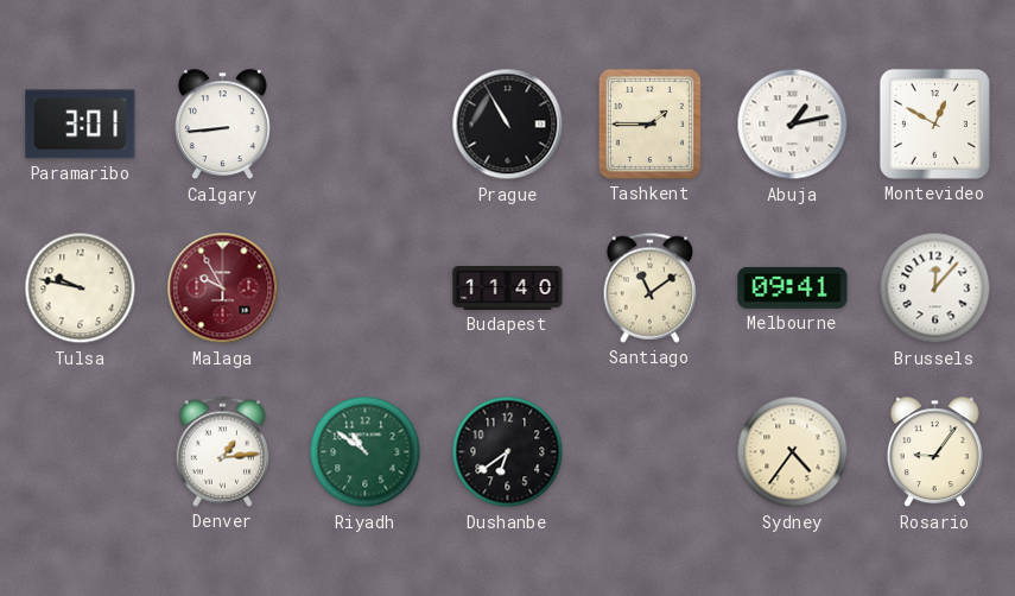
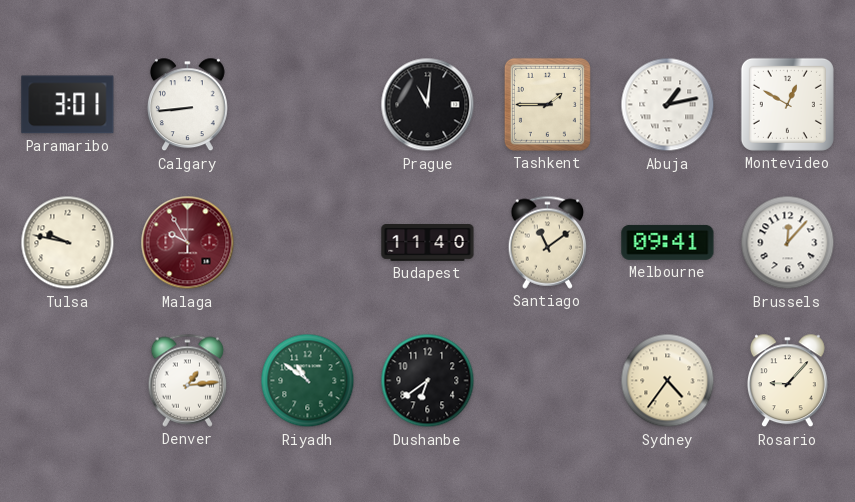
Prague: 10:55 -> 11:01 (428, 105)
Rosario: 9:06 -> 9:07 (787, 381)
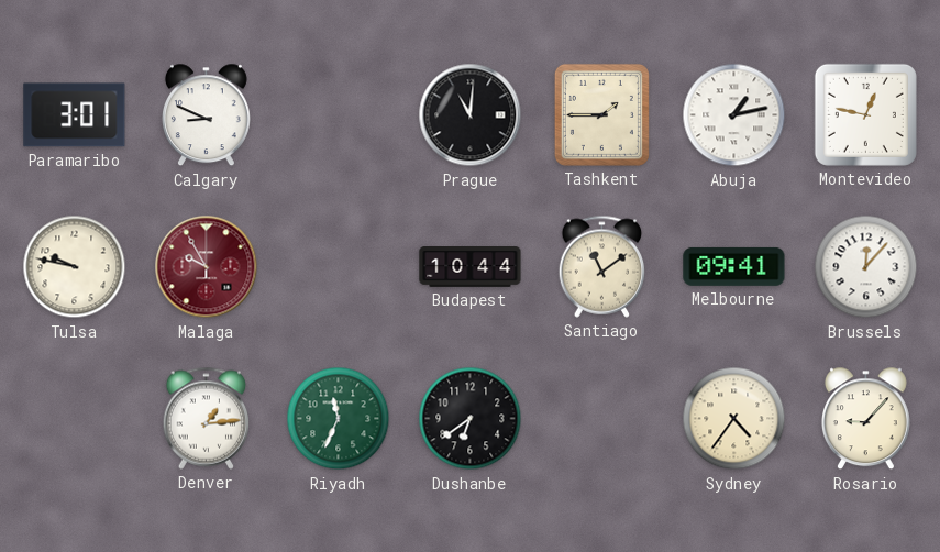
Calgary: 8:44 -> 8:49 (206, 115)
Montevideo: 12:50 -> 12:47 (865, 114)
Budapest: 11:40 -> 10:44 (471, 267)
Riyadh: 10:51 -> 11:34 (339, 419)
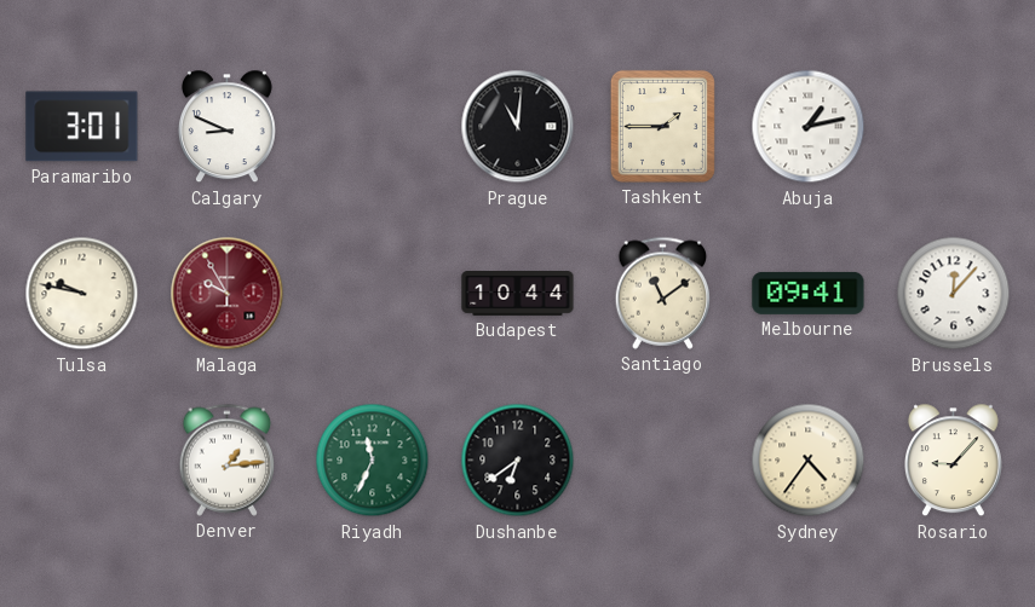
Montevideo: 12:47 -> none (865, 114)
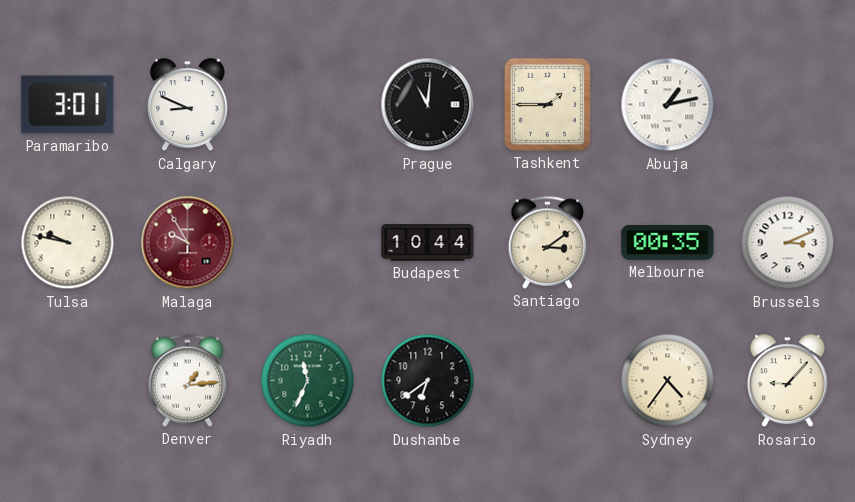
Santiago: 11:09 -> 3:09 (548, 242)
Melbourne: 09:41 -> 00:35 (668, 242)
Brussels: 12:07 -> 3:11 (788, 243)
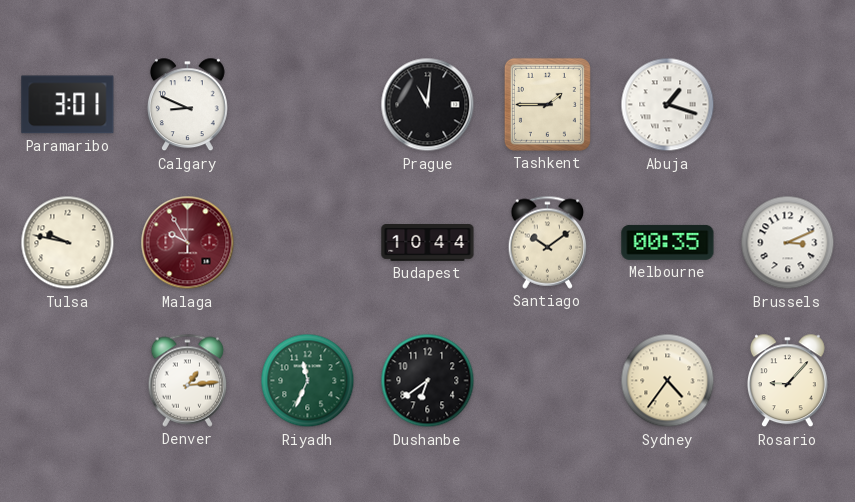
Abuja: 1:13 -> 1:18 (668, 105)
Santiago: 3:09 -> 10:09 (548, 242)
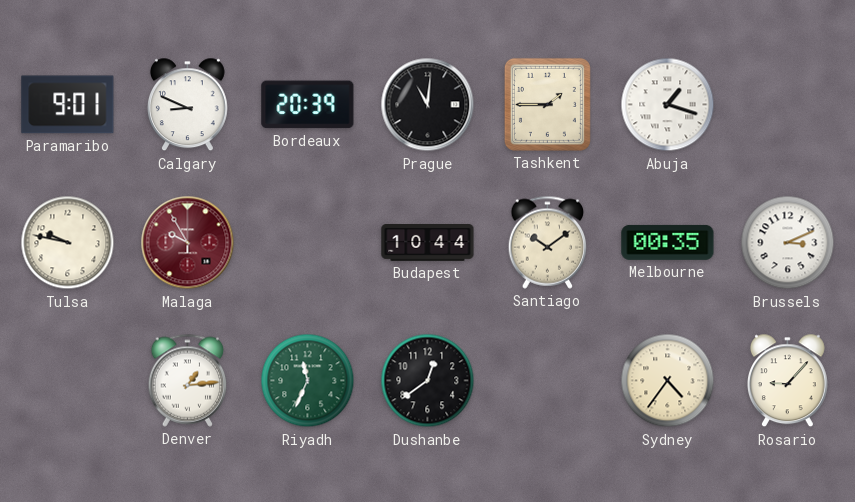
Paramaribo: 3:01 -> 9:01 (68, 105)
Bordeaux: none -> 20:39 (308, 105)
Dushanbe: 6:39 -> 12:39 (428, 381)
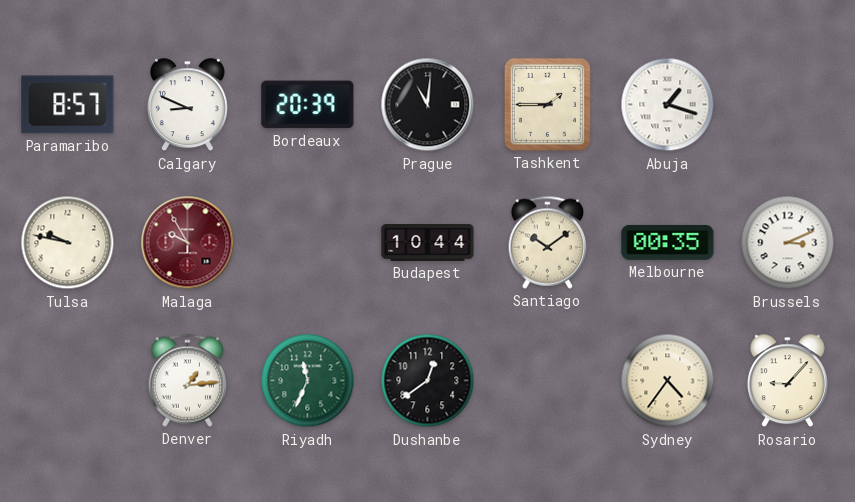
Paramaribo: 9:01 -> 8:57 (68, 105)
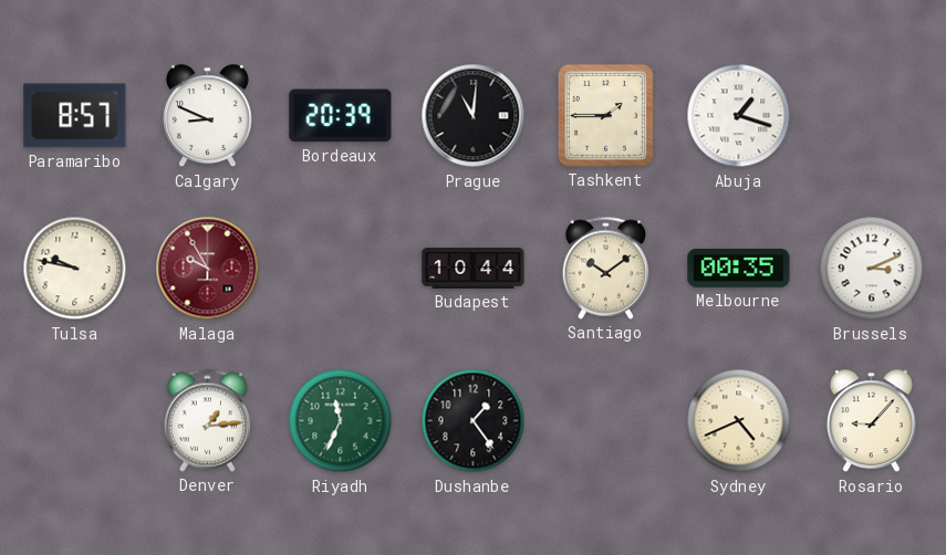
Dushanbe: 12:39 -> 1:24 (474, 421)
Sydney: 4:36 -> 4:41 (739, 421)
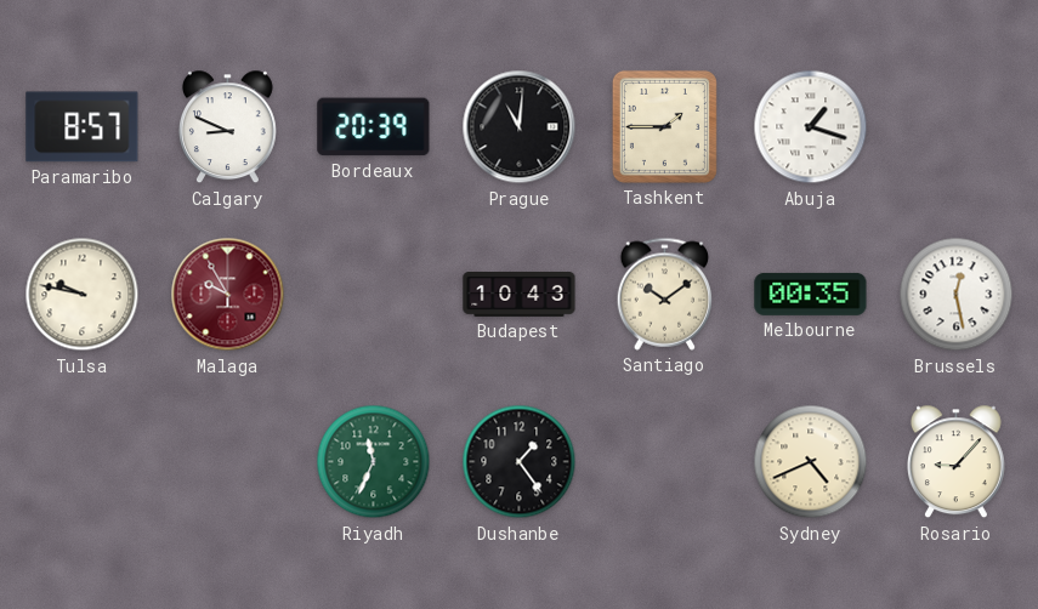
Budapest: 10:44 -> 10:43 (520, 295)
Brussels: 3:11 -> 12:28 (957, 295)
Denver: 1:14 -> none (208, 420)
